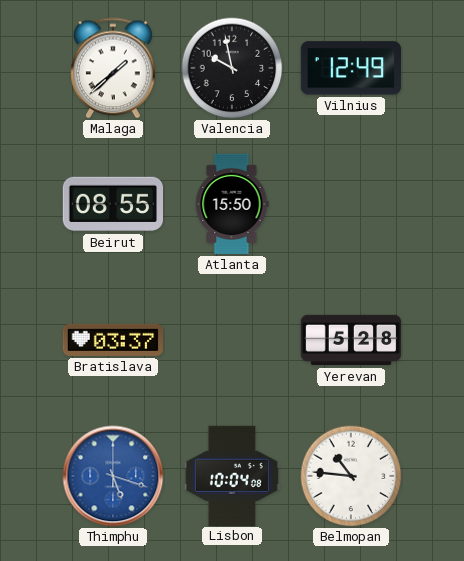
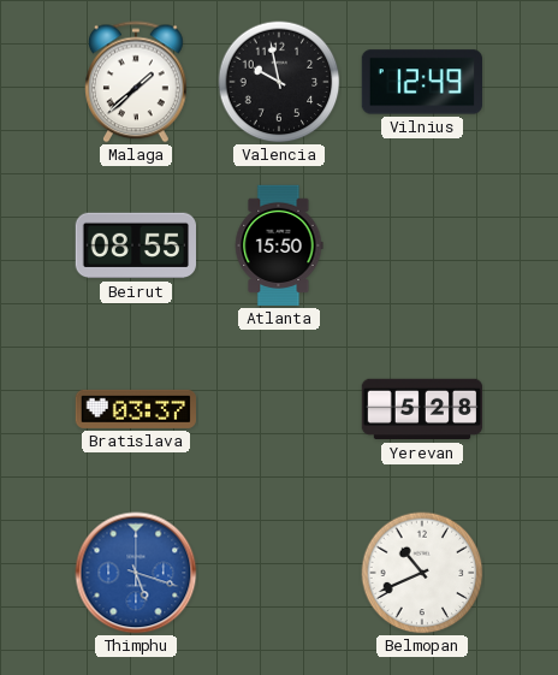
Lisbon: 10:04 -> none (232, 475)
Belmopan: 10:46 -> 10:41 (422, 573)
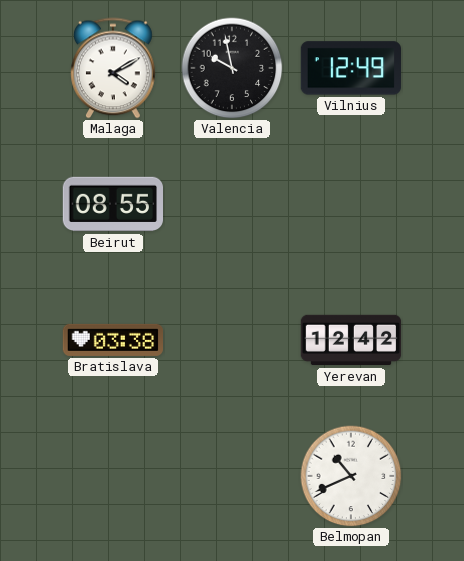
Malaga: 1:38 -> 4:10 (114, 68)
Atlanta: 15:50 -> none (279, 245)
Bratislava: 03:37 -> 03:38 (112, 340)
Yerevan: 5:28 -> 12:42 (351, 340)
Thimphu: 5:18 -> none (136, 573)
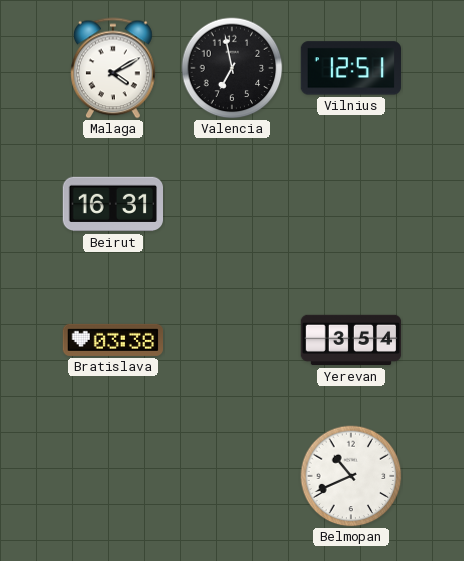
Valencia: 9:58 -> 6:58 (232, 68)
Vilnius: 12:49 -> 12:51 (350, 68)
Beirut: 08:55 -> 16:31 (112, 204)
Yerevan: 12:42 -> 3:54 (351, 340)
